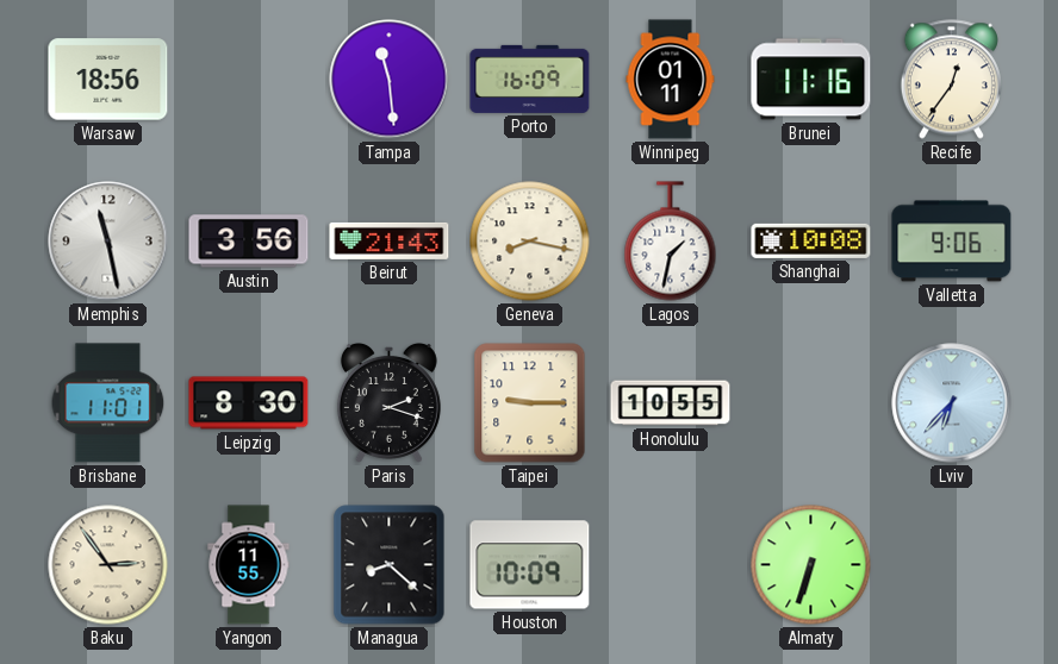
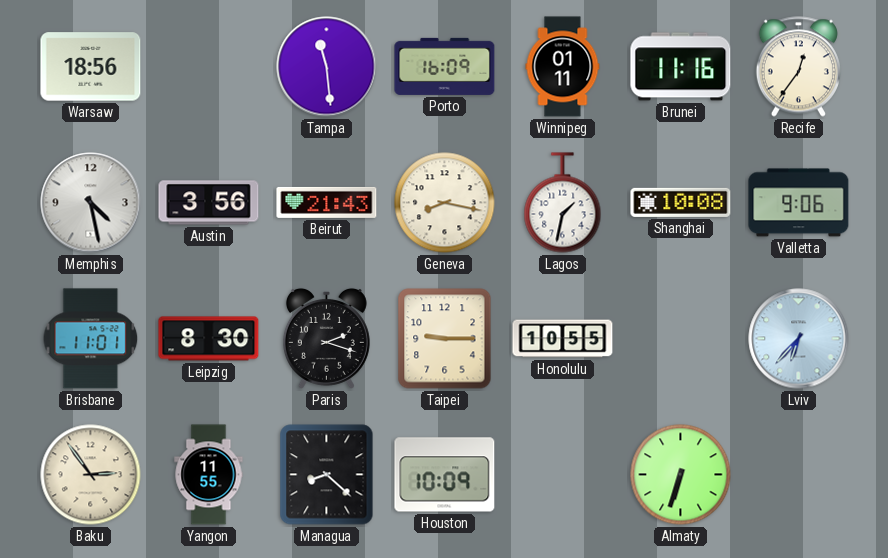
Memphis: 11:28 -> 4:28 (91, 203)
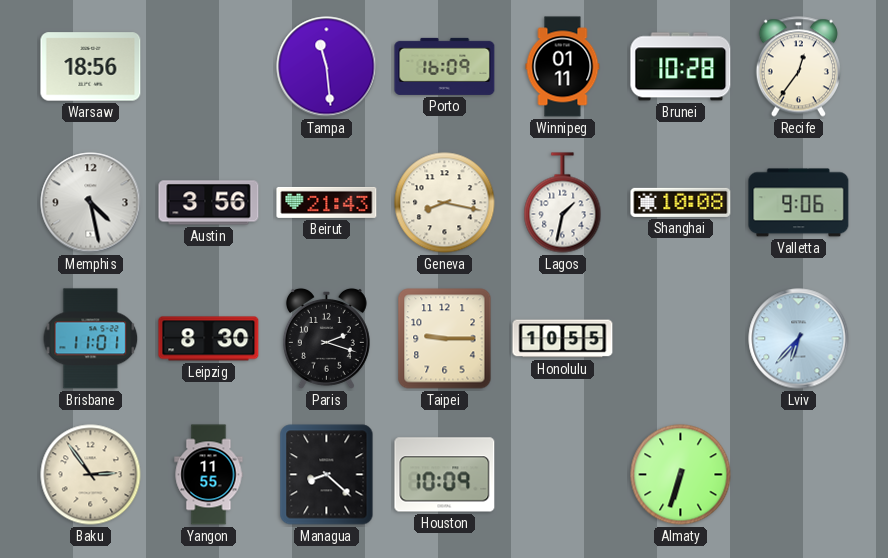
Brunei: 11:16 -> 10:28 (681, 67)
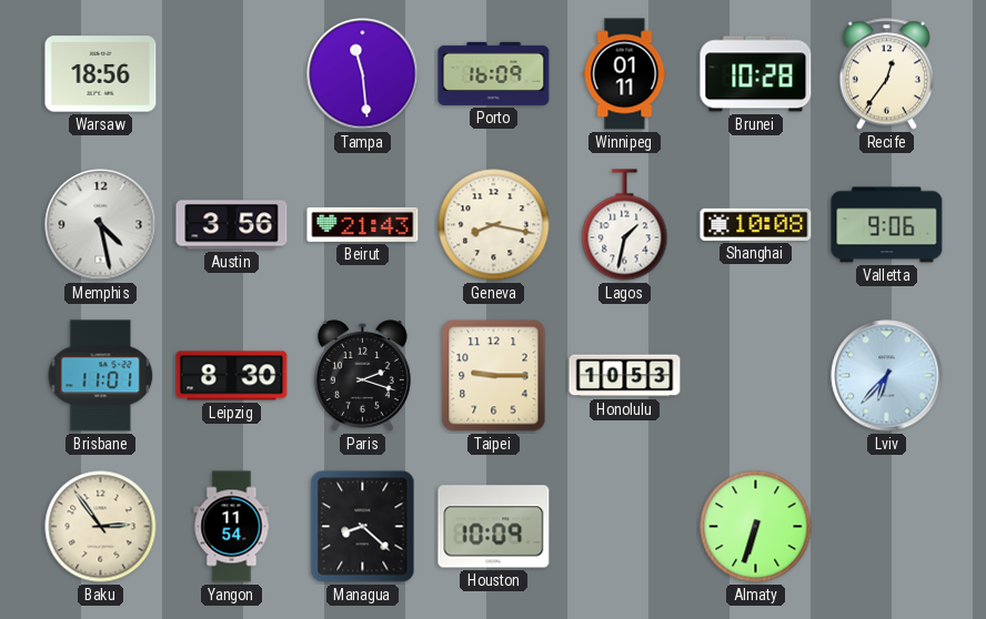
Honolulu: 10:55 -> 10:53 (625, 376)
Yangon: 11:55 -> 11:54 (232, 527)
